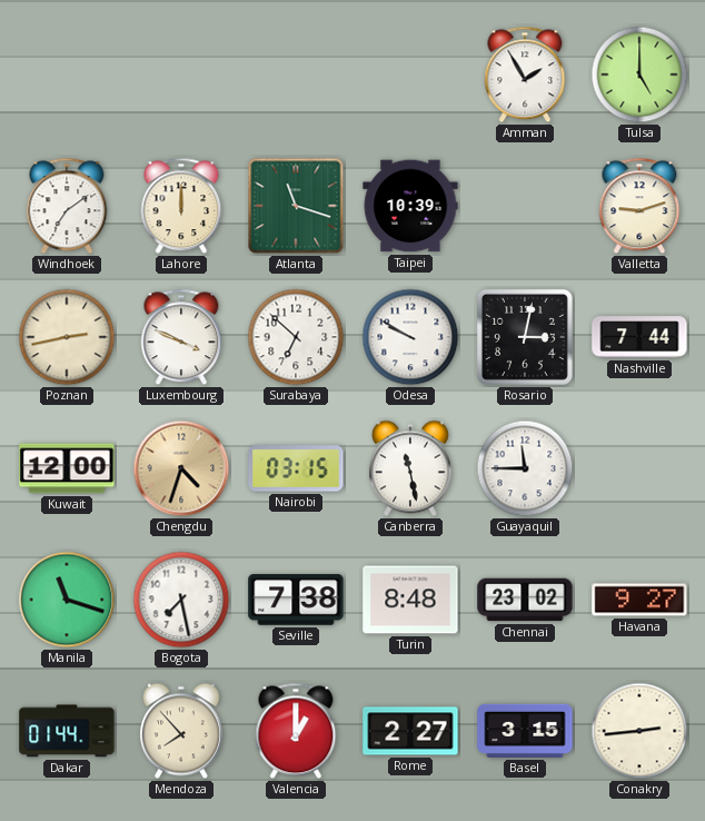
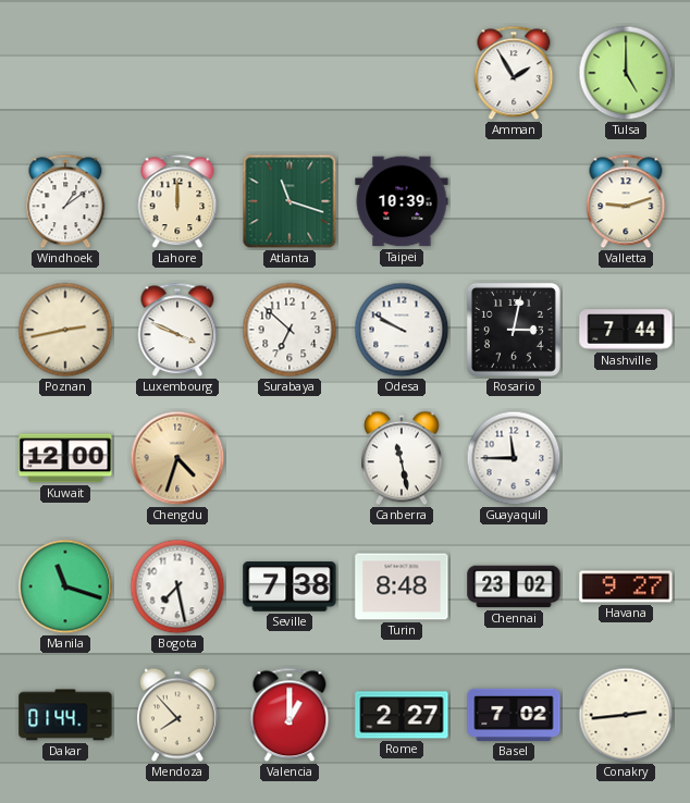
Windhoek: 7:09 -> 1:09 (65, 201)
Nairobi: 03:15 -> none (296, 468)
Basel: 3:15 -> 7:02 (514, 715)
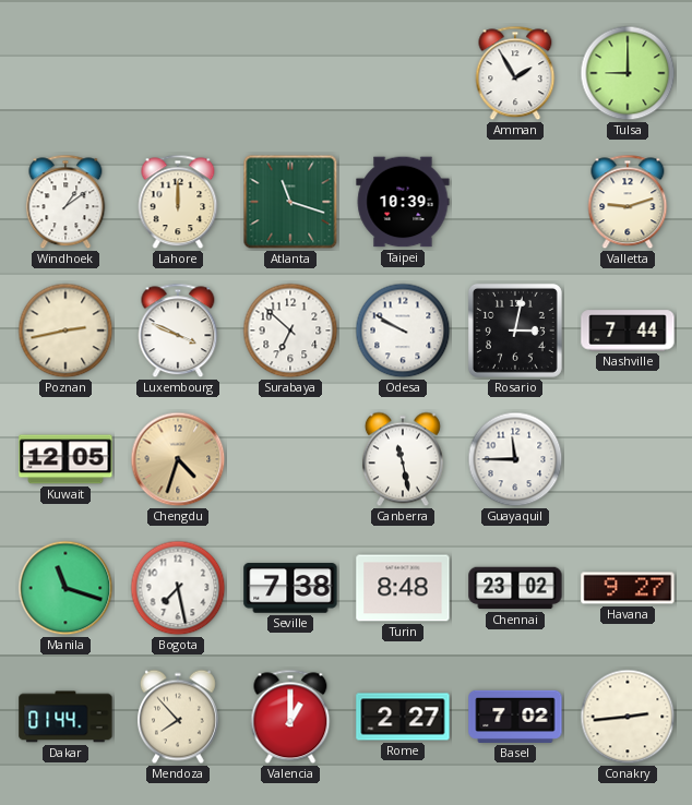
Tulsa: 5:00 -> 9:00 (628, 73)
Kuwait: 12:00 -> 12:05 (65, 459)
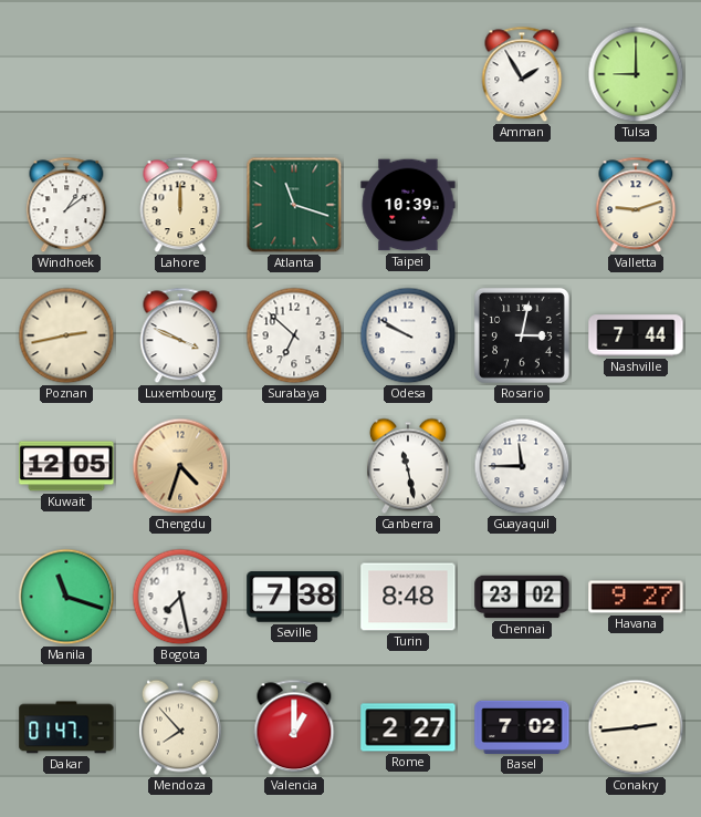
Dakar: 01:44 -> 01:47 (66, 727)
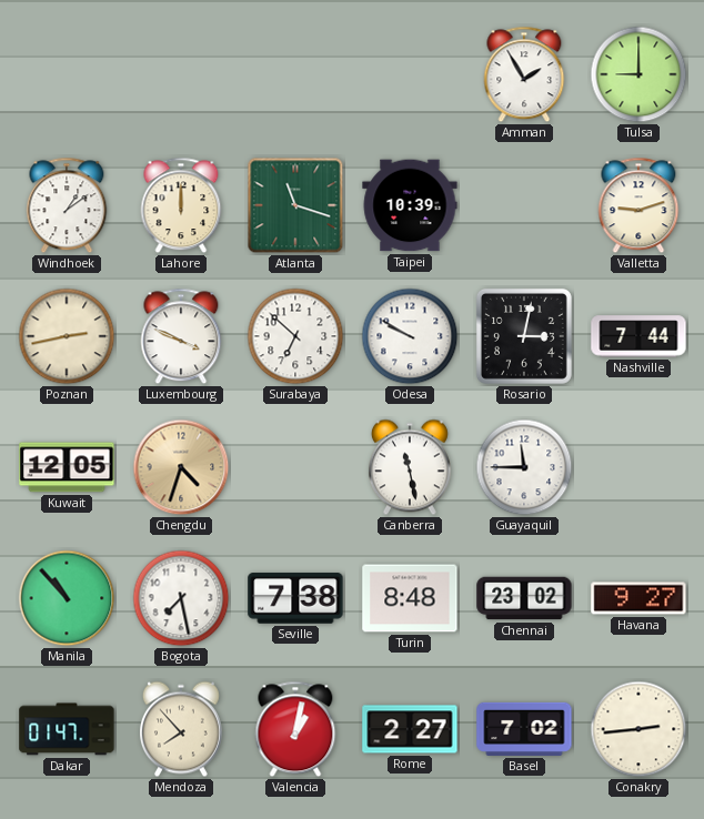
Manila: 11:18 -> 10:53 (67, 598)
Valencia: 1:00 -> 1:02 (295, 729)
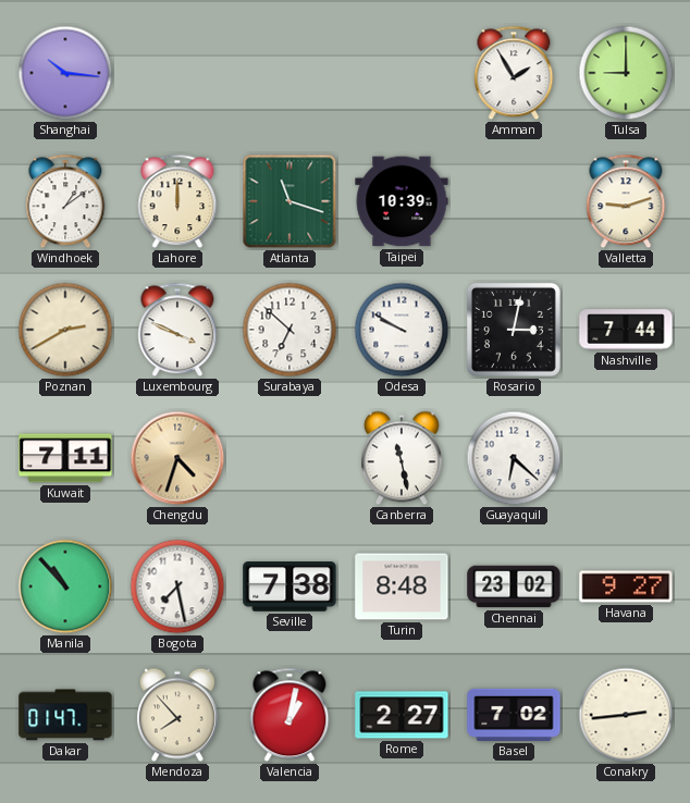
Shanghai: none -> 10:16 (65, 73)
Poznan: 2:43 -> 2:40 (65, 330)
Kuwait: 12:05 -> 7:11 (65, 458)
Guayaquil: 11:45 -> 6:22 (514, 458)
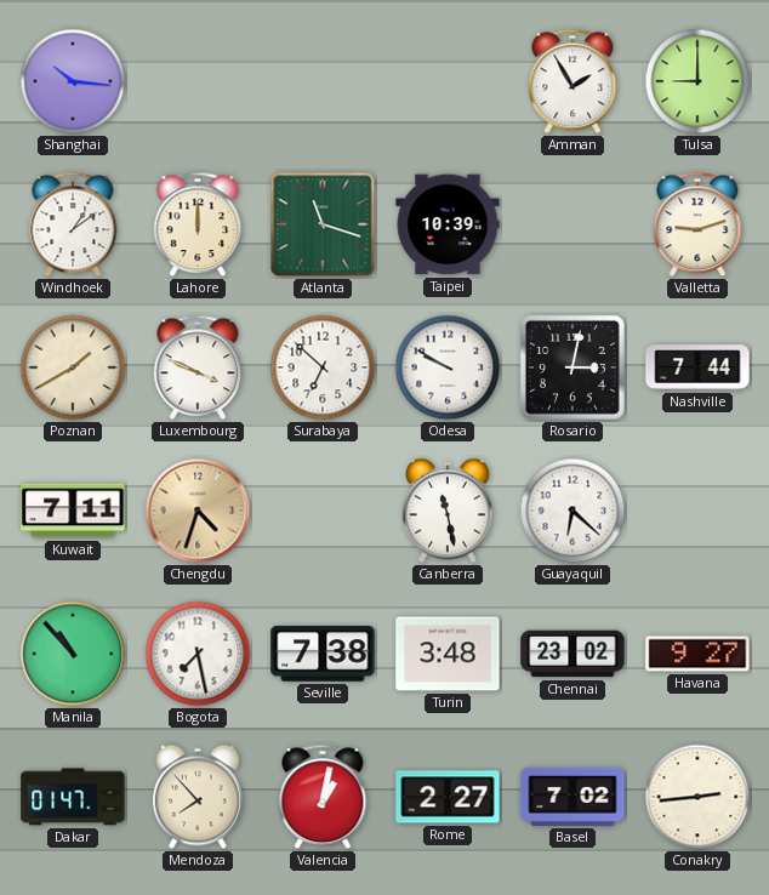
Poznan: 2:40 -> 1:40 (73, 367)
Turin: 8:48 -> 3:48 (448, 654)
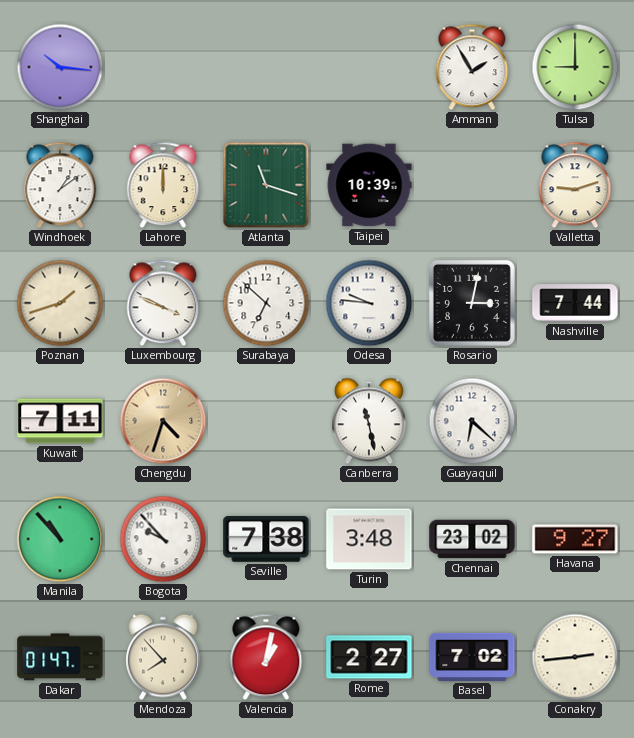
Poznan: 1:40 -> 1:42 (60, 303)
Odesa: 9:50 -> 9:46 (369, 303)
Bogota: 7:28 -> 9:53 (163, 539)
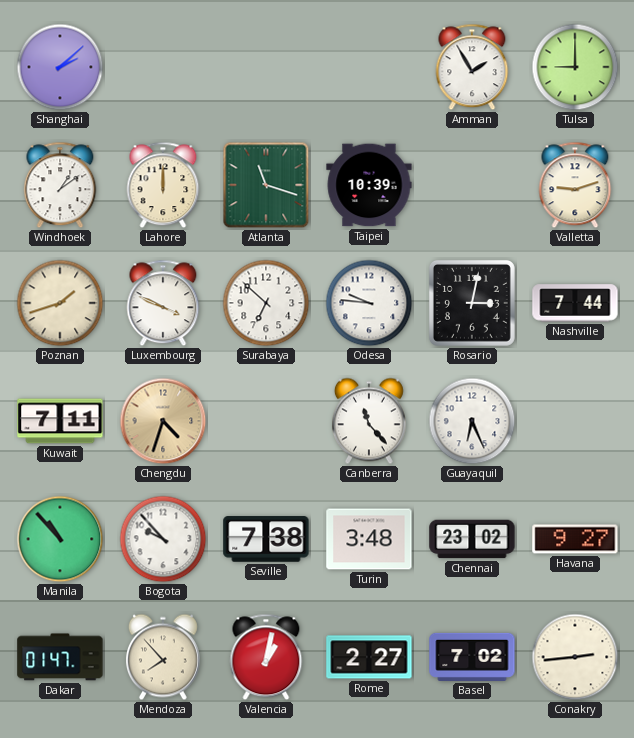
Shanghai: 10:16 -> 2:08 (60, 67)
Canberra: 11:28 -> 11:23 (369, 421)
Guayaquil: 6:22 -> 6:26 (472, 421)
